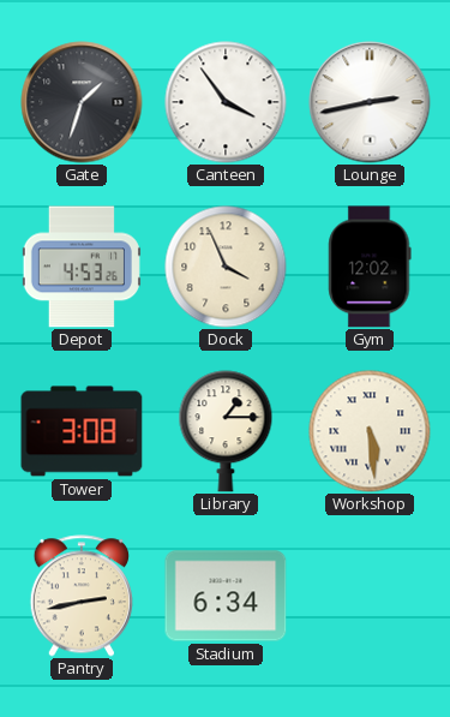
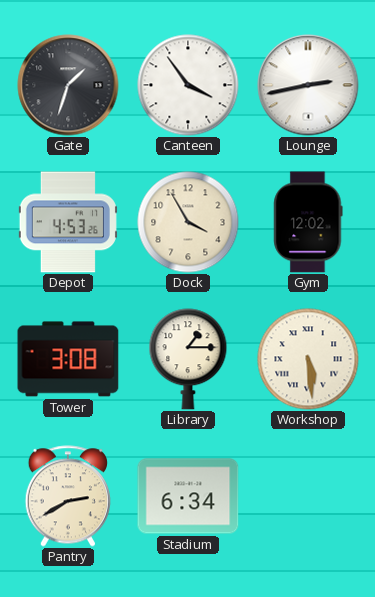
Dock: 3:56 -> 3:55 (188, 222)
Pantry: 2:43 -> 2:40 (67, 496)
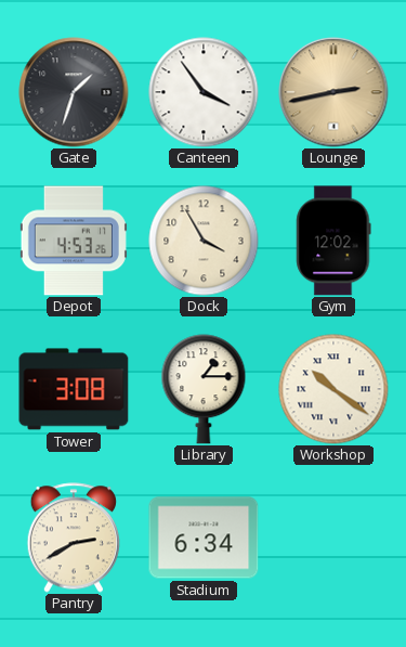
Lounge dial: white -> champagne (333, 92)
Workshop: 5:29 -> 10:21 (333, 389)
